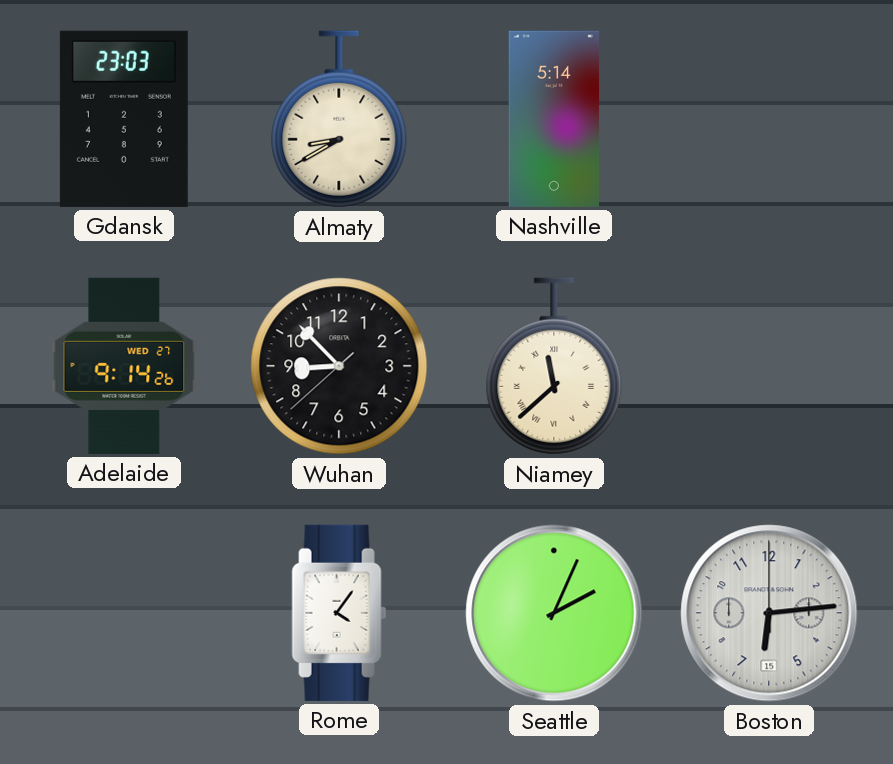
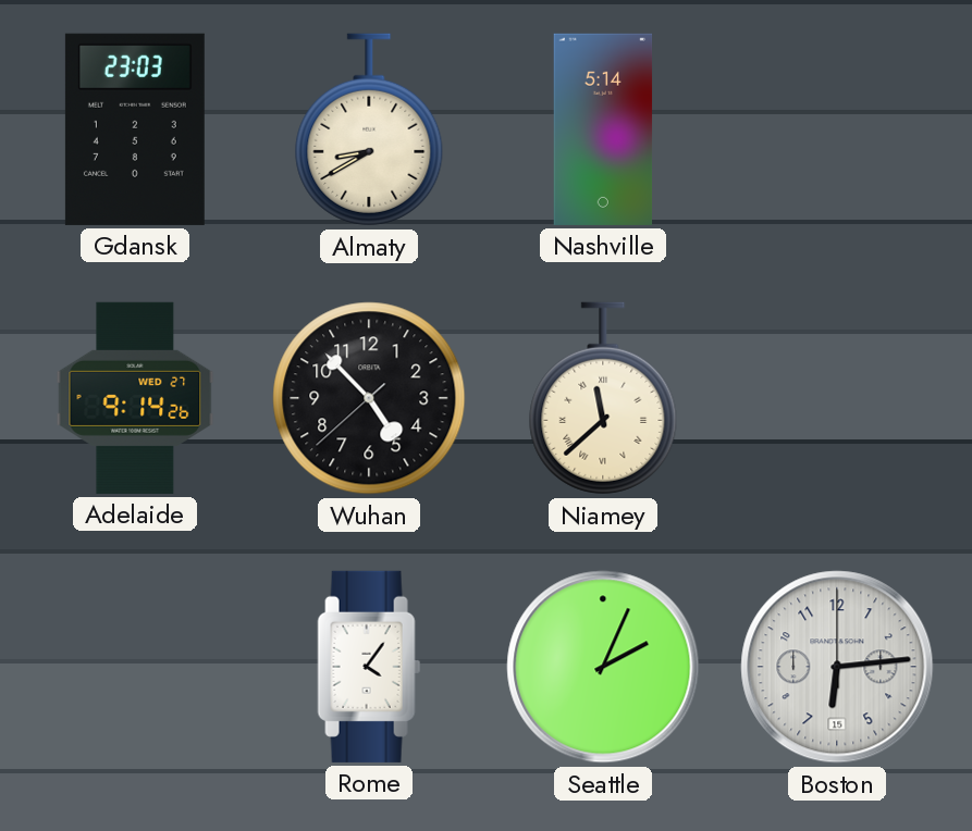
Wuhan: 8:52 -> 4:52 (369, 398)
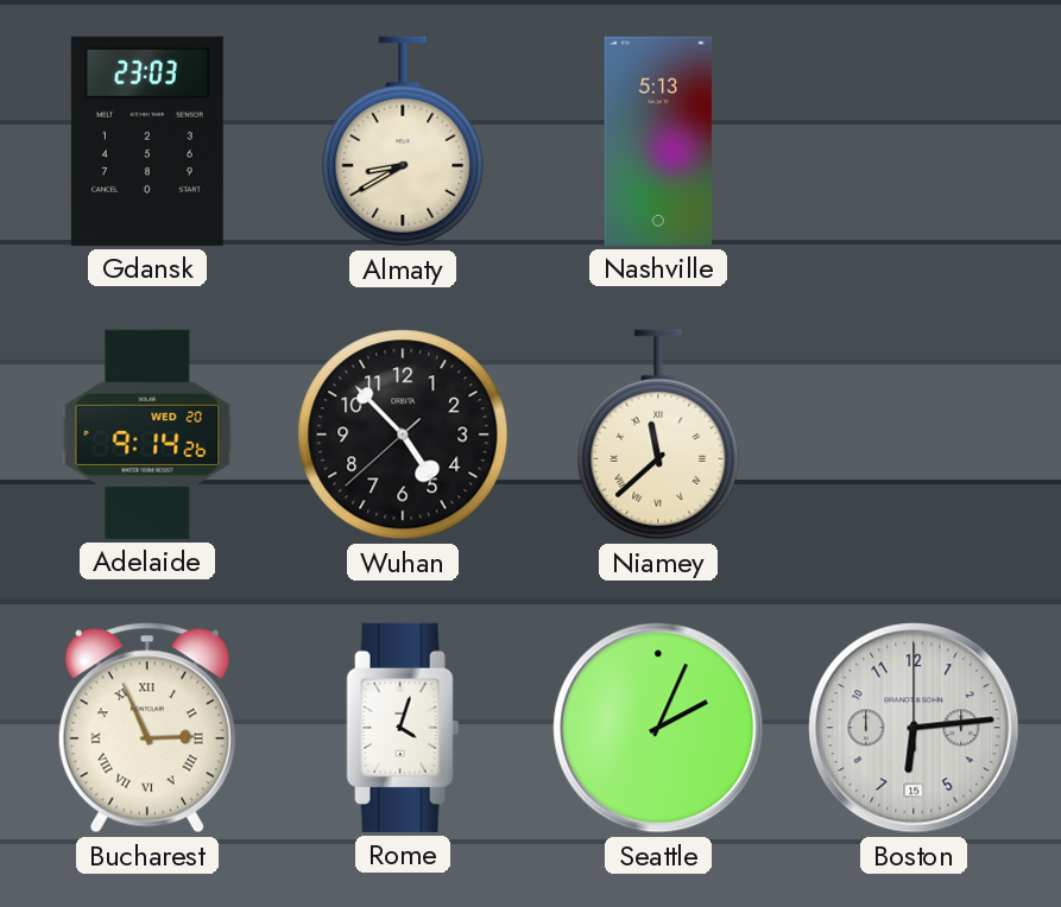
Nashville: 5:14 -> 5:13 (658, 141)
Adelaide date: WED 27 -> WED 20 (147, 435)
Bucharest: none -> 2:56 (147, 728)
Rome: 4:06 -> 4:03 (403, 728)
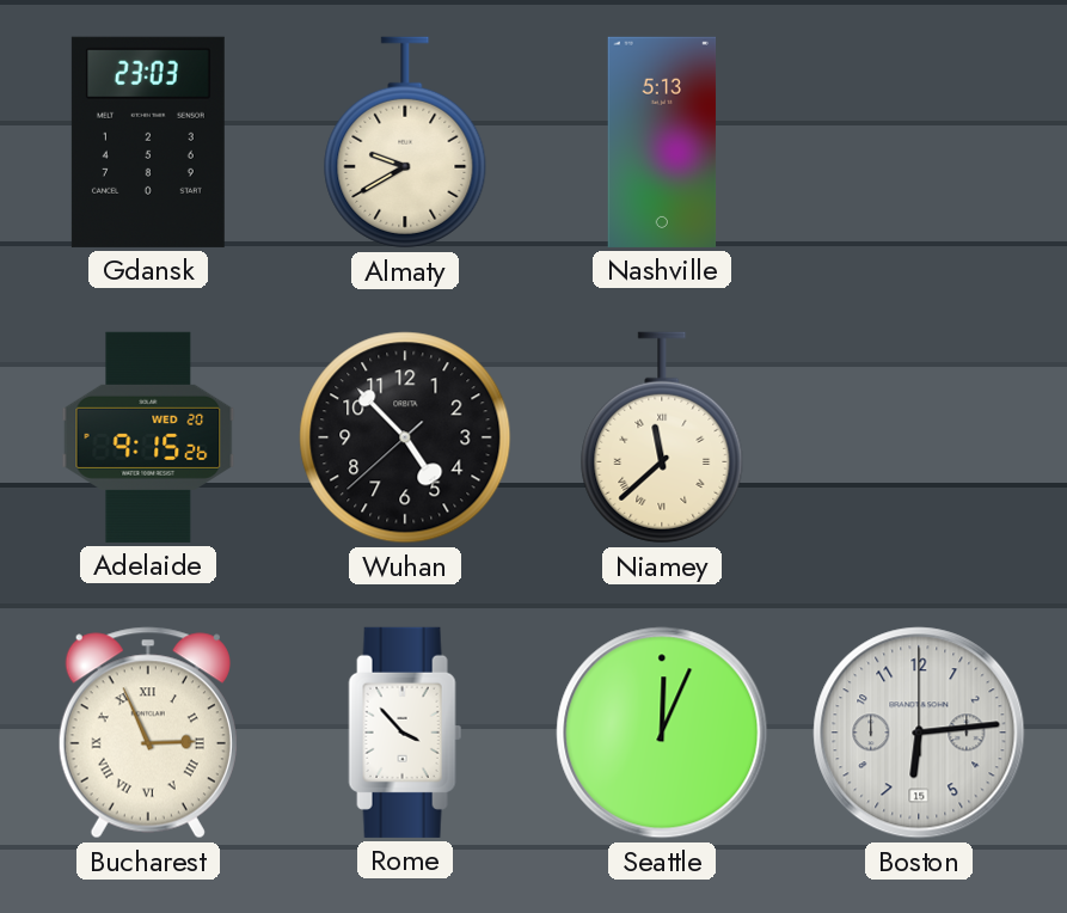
Almaty: 8:40 -> 9:40 (405, 142)
Adelaide: 9:14 -> 9:15 (148, 437)
Rome: 4:03 -> 3:53 (405, 733)
Seattle: 2:04 -> 12:04 (662, 733)
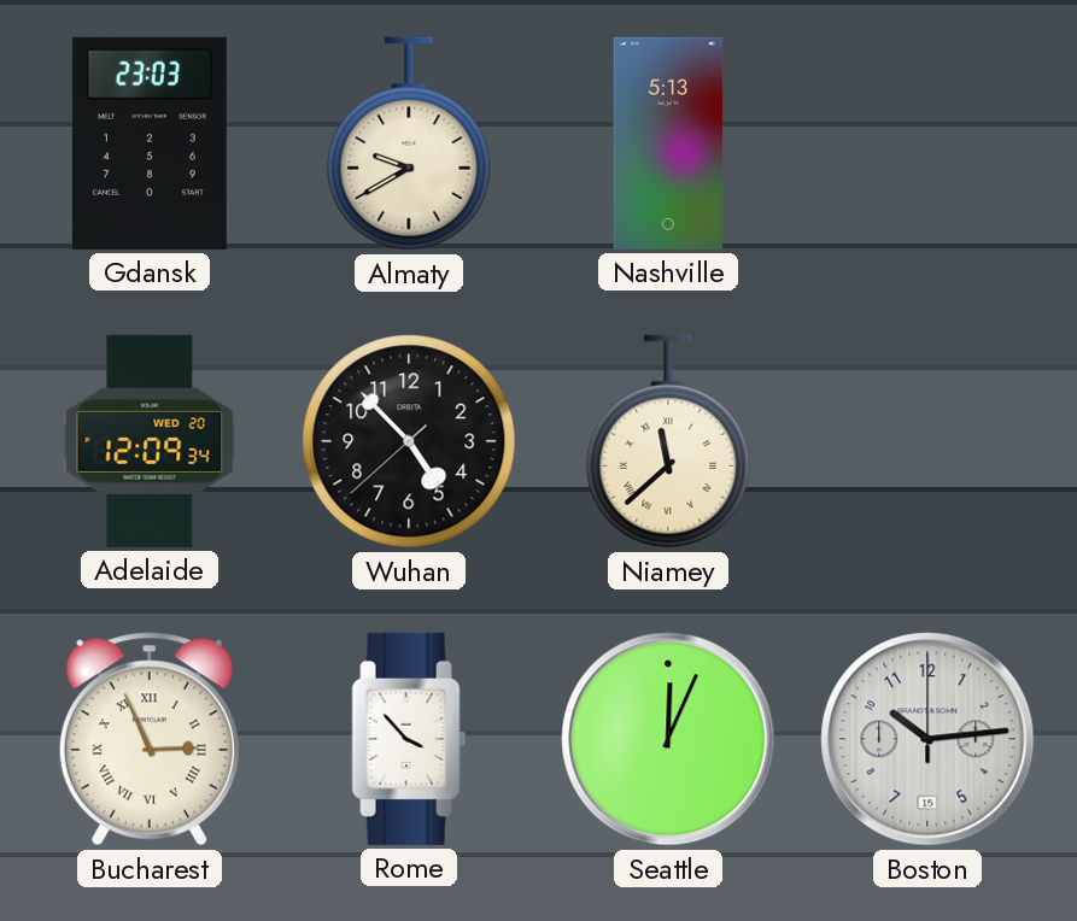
Adelaide: 9:15 -> 12:09 (150, 441)
Boston: 6:14 -> 10:14 (927, 739)
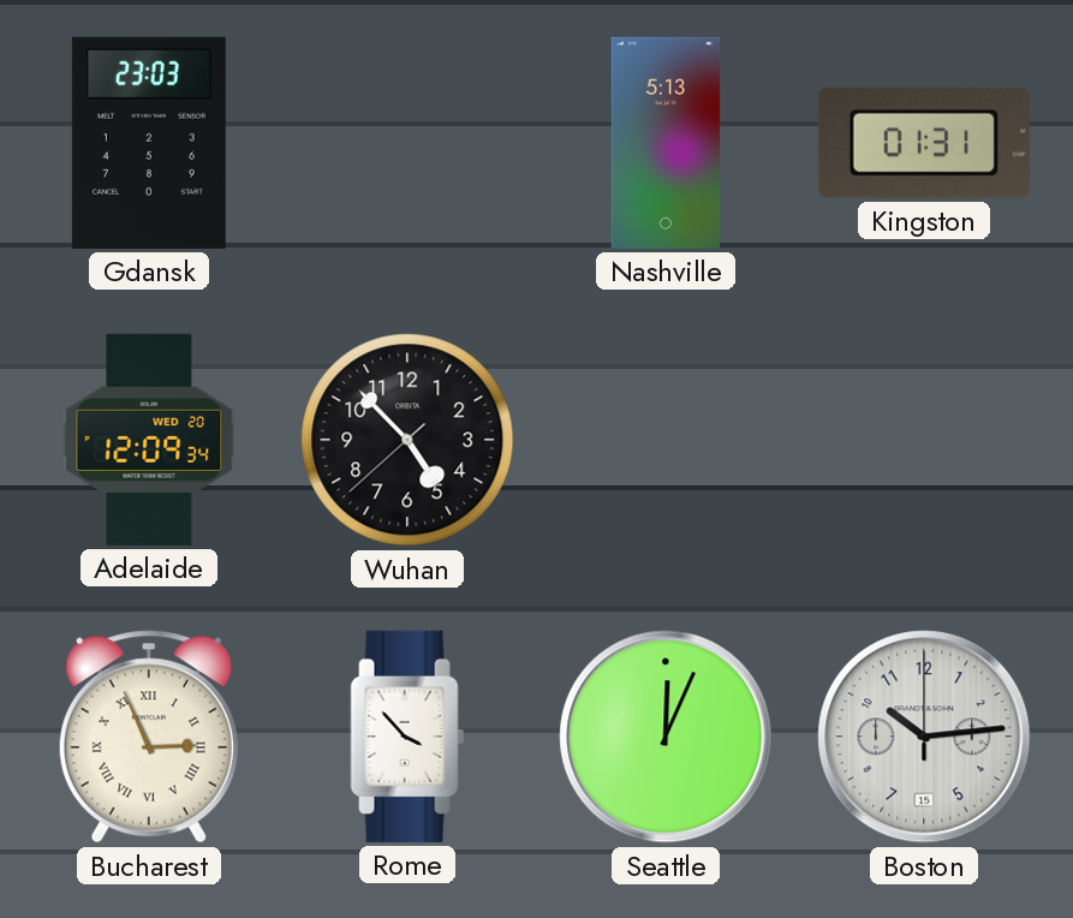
Almaty: 9:40 -> none (409, 143)
Kingston: none -> 01:31 (924, 143)
Niamey: 11:38 -> none (668, 441)
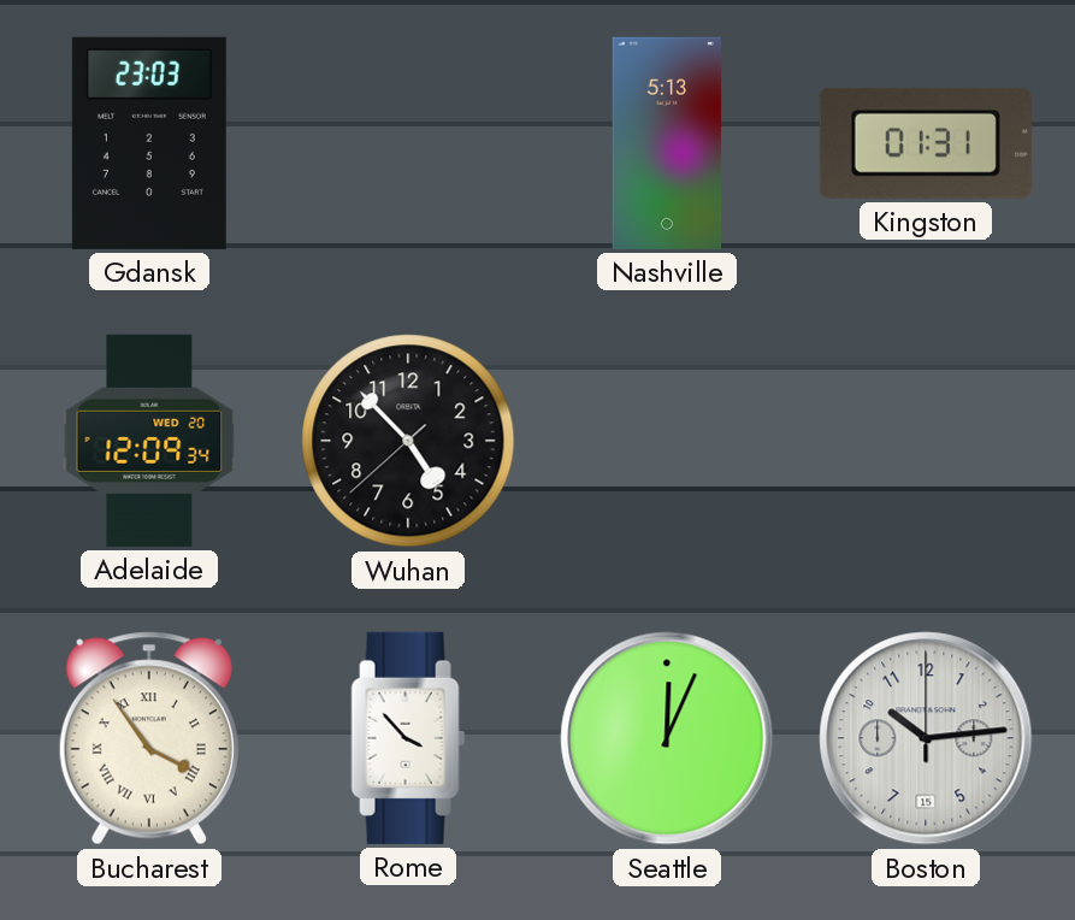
Bucharest: 2:56 -> 3:54 (149, 738)
